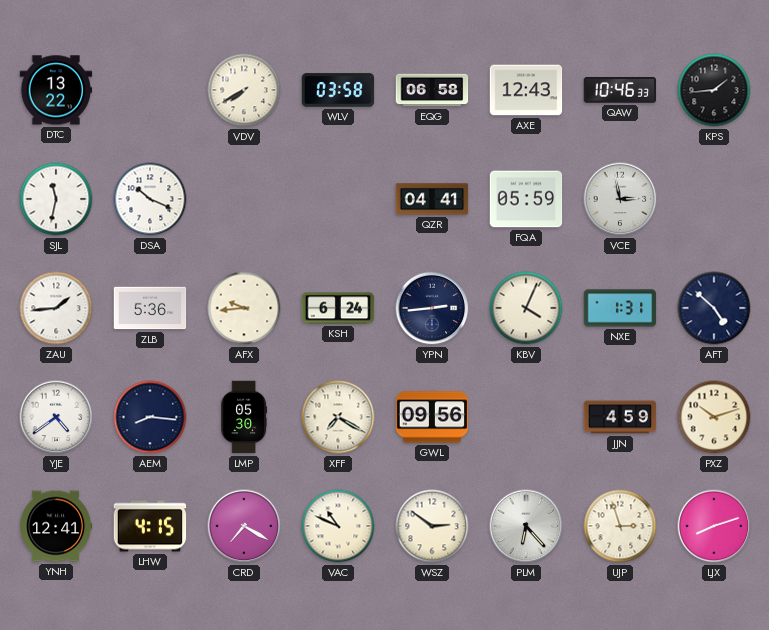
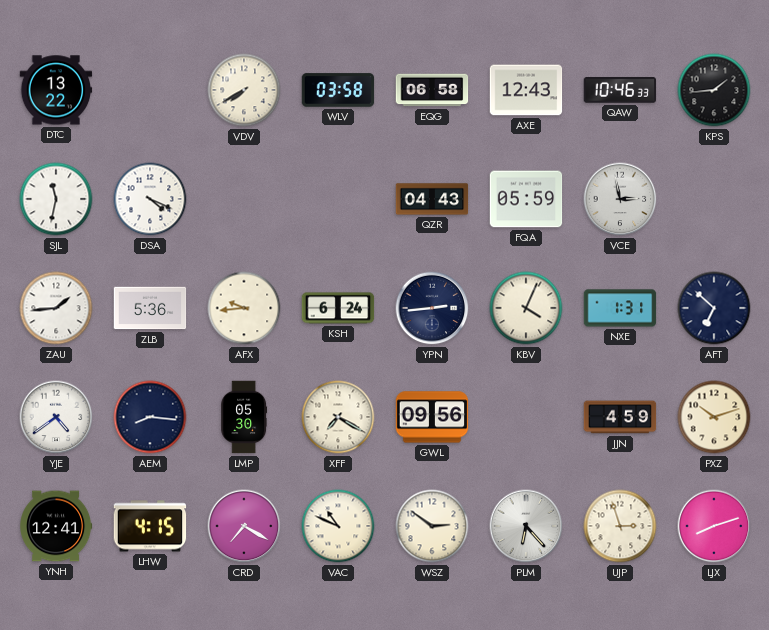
DSA: 10:19 -> 4:19 (150, 199)
QZR: 04:41 -> 04:43 (432, 199)
AFT: 4:52 -> 6:52 (714, 308)
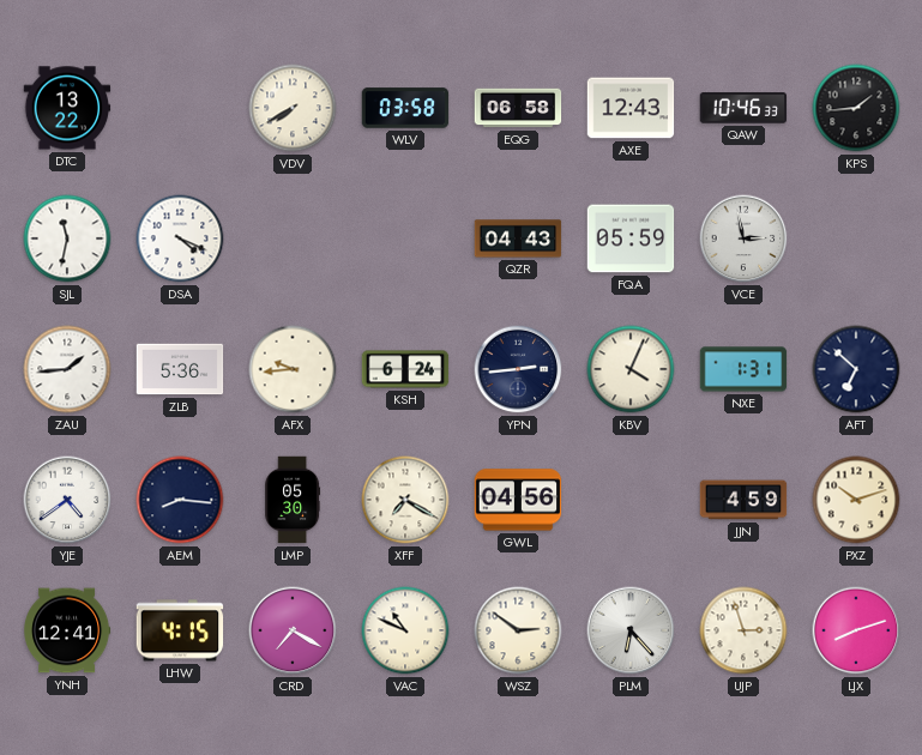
GWL: 09:56 -> 04:56 (518, 500)
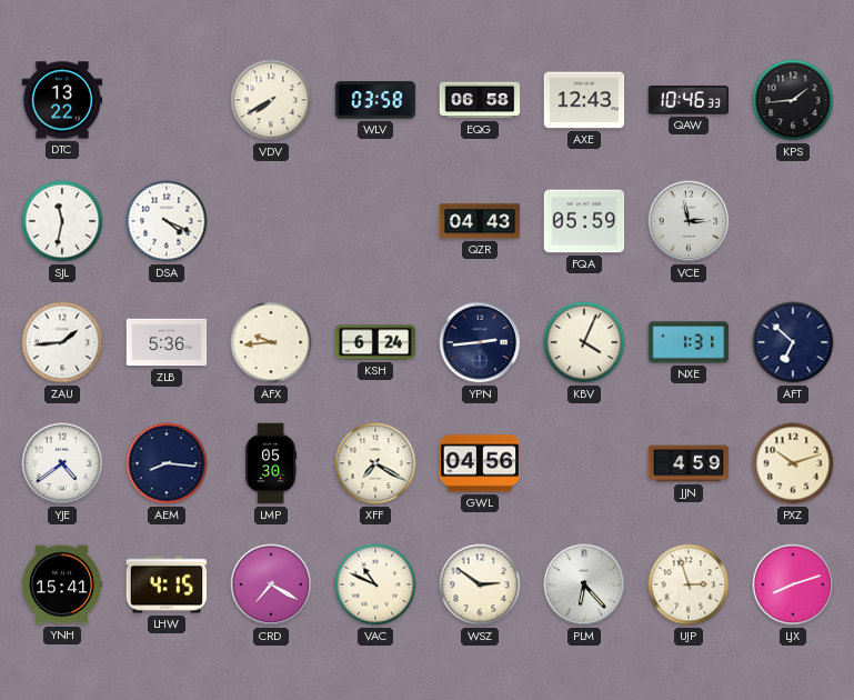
YNH: 12:41 -> 15:41 (62, 584)
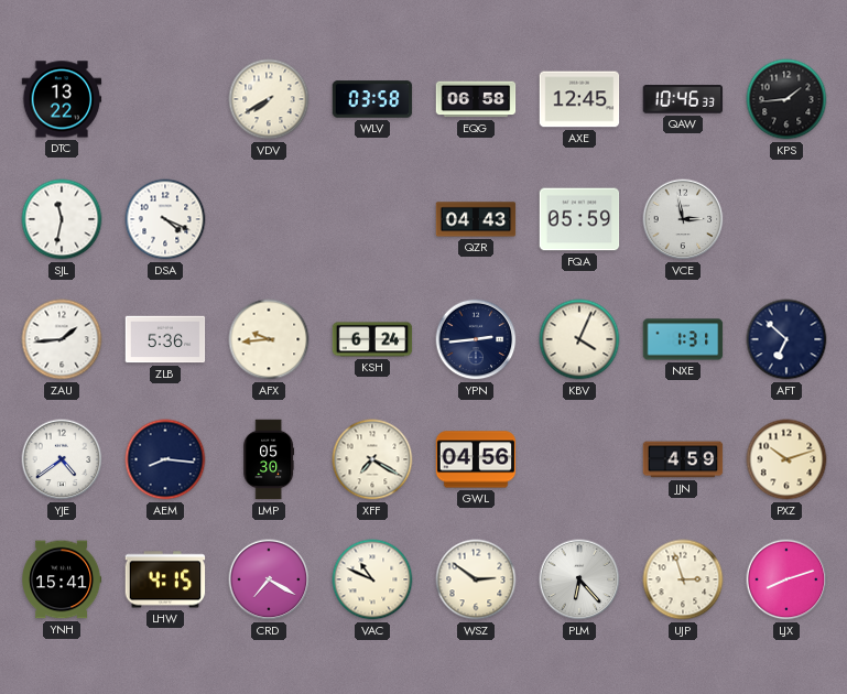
AXE: 12:43 -> 12:45 (579, 99)
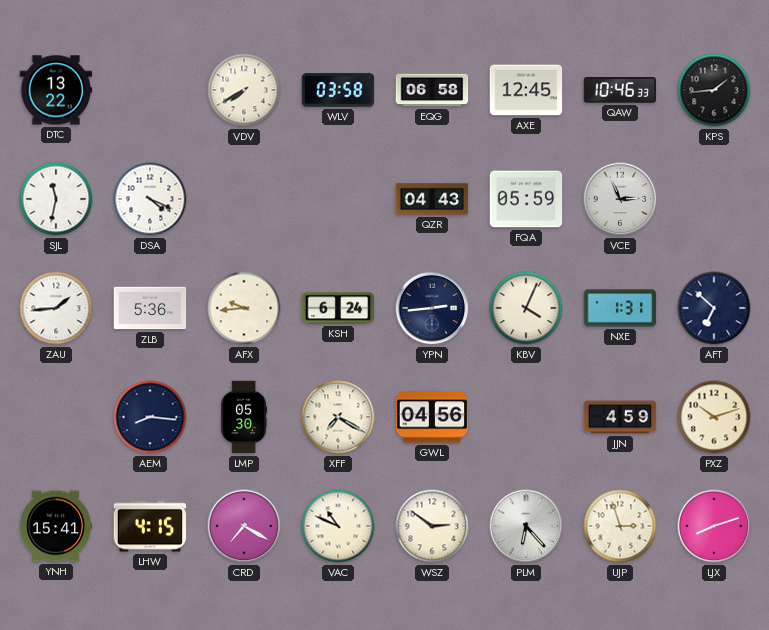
VCE: 2:58 -> 2:56 (620, 199)
YJE: 4:39 -> none (62, 459)
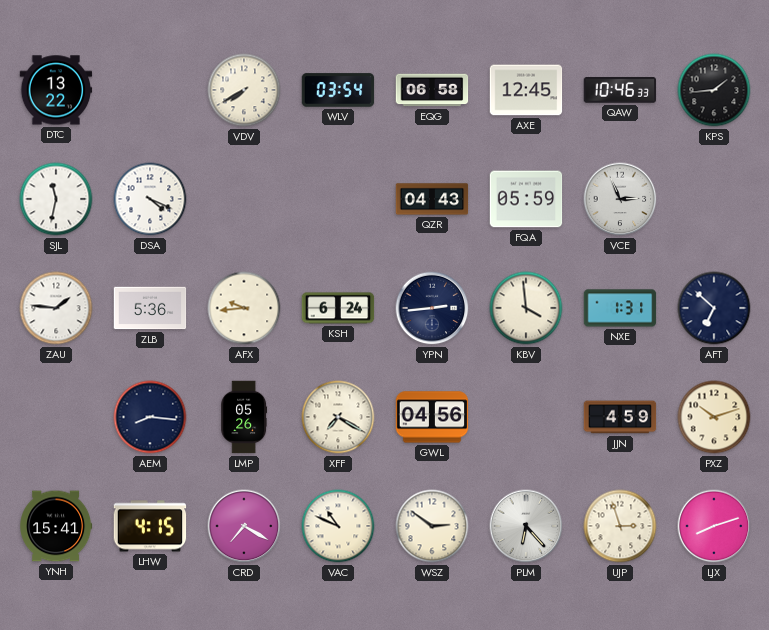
WLV: 03:58 -> 03:54 (338, 90)
ZAU: 1:44 -> 1:46 (56, 308)
KBV: 4:04 -> 3:59 (526, 308)
LMP: 05:30 -> 05:26 (244, 417)
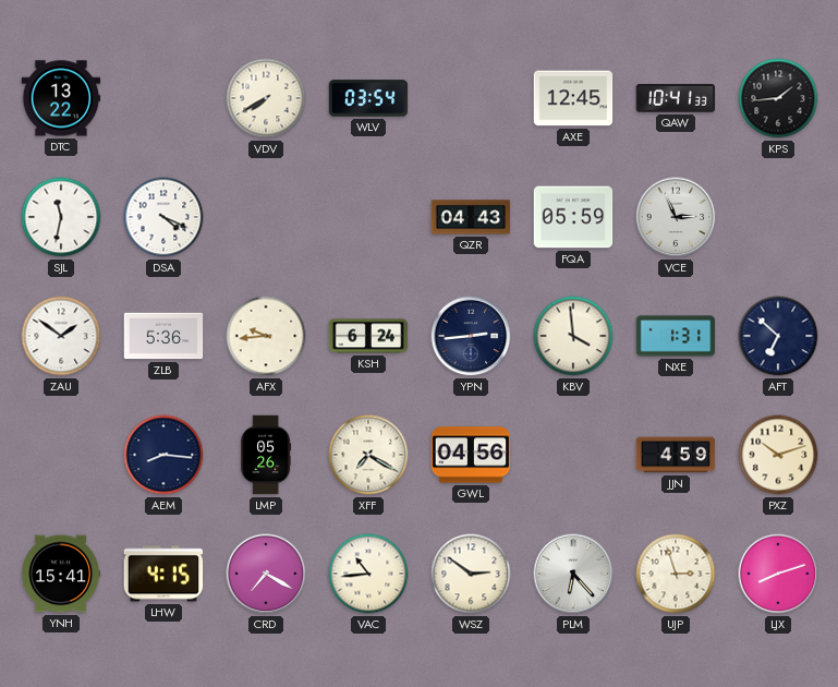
EQG: 06:58 -> none (432, 90)
QAW: 10:46 -> 10:41 (676, 98)
ZAU: 1:46 -> 1:51 (61, 336)
VAC: 10:49 -> 10:44 (368, 574)
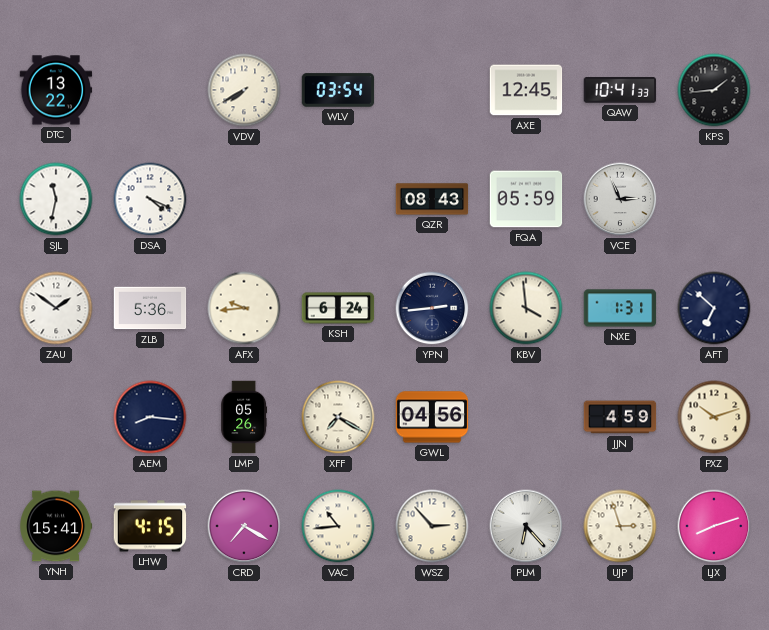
QZR: 04:43 -> 08:43 (432, 199)
WSZ: 2:51 -> 2:53 (432, 526)
